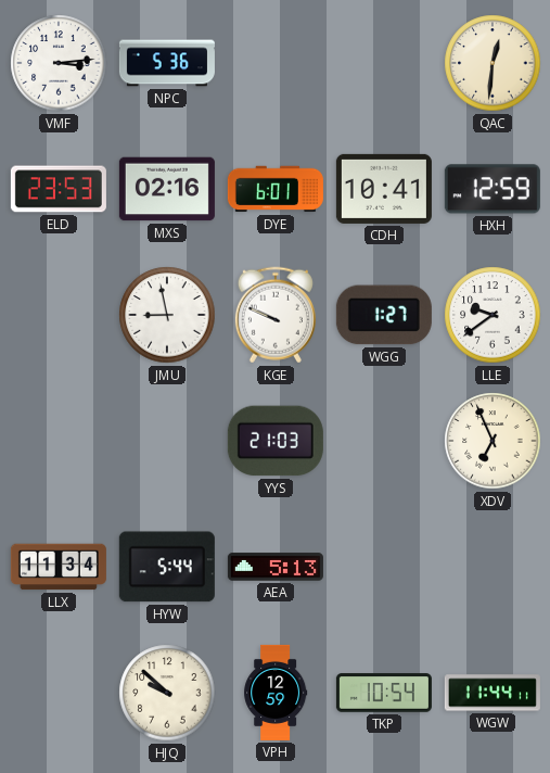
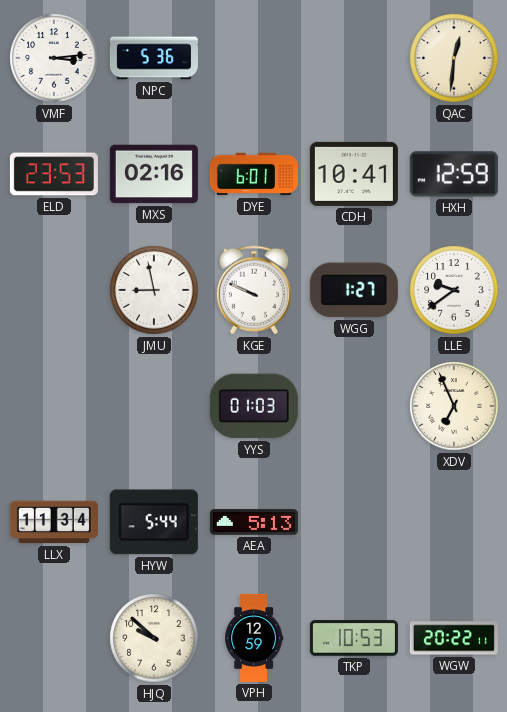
YYS: 21:03 -> 01:03 (254, 406)
TKP: 10:54 -> 10:53 (354, 638)
WGW: 11:44 -> 20:22 (454, 638)
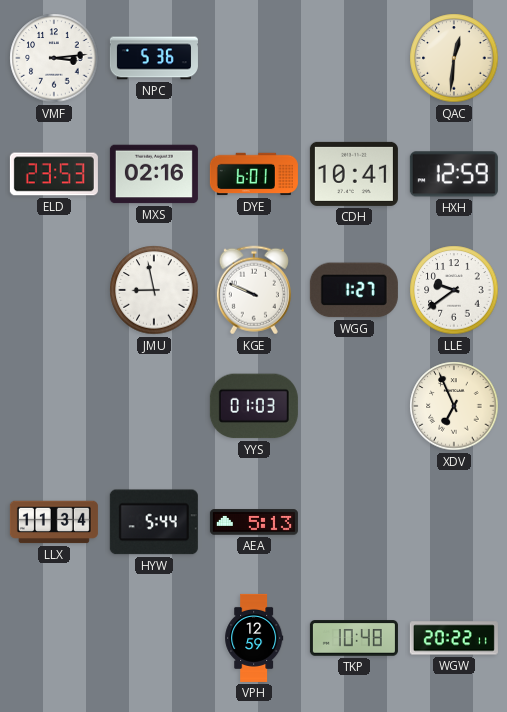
HJQ: 9:52 -> none (154, 638)
TKP: 10:53 -> 10:48 (354, 638)
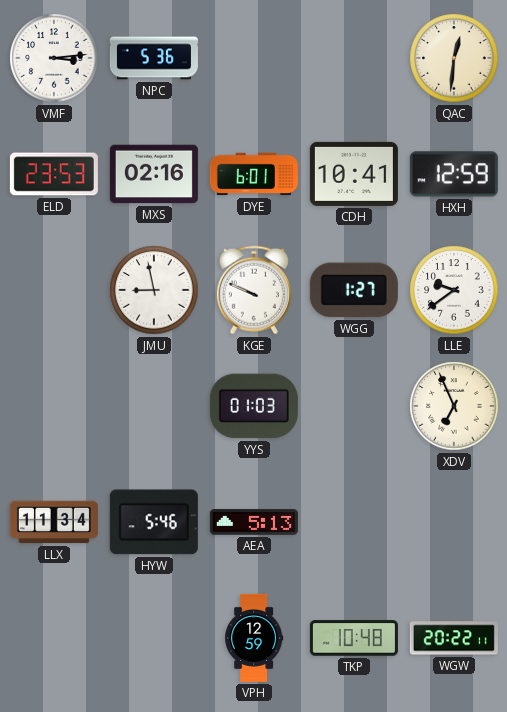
HYW: 5:44 -> 5:46 (154, 522)
